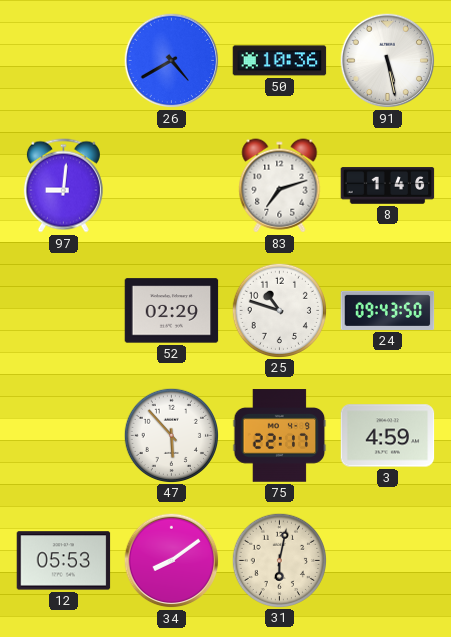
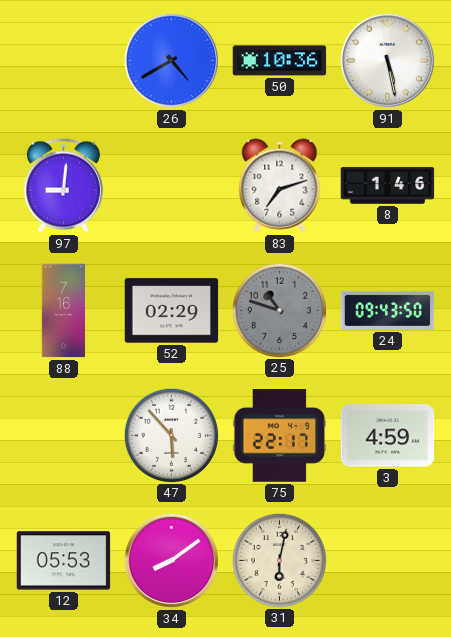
88: none -> 7:16 (64, 311)
25 dial: white -> grey (279, 310)
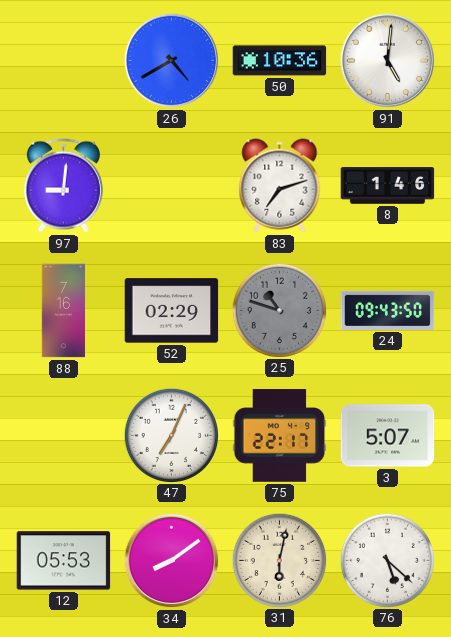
91: 5:28 -> 5:01 (388, 61)
47: 5:53 -> 7:04 (171, 435)
3: 4:59 -> 5:07 (388, 436)
76: none -> 5:22 (387, 560)
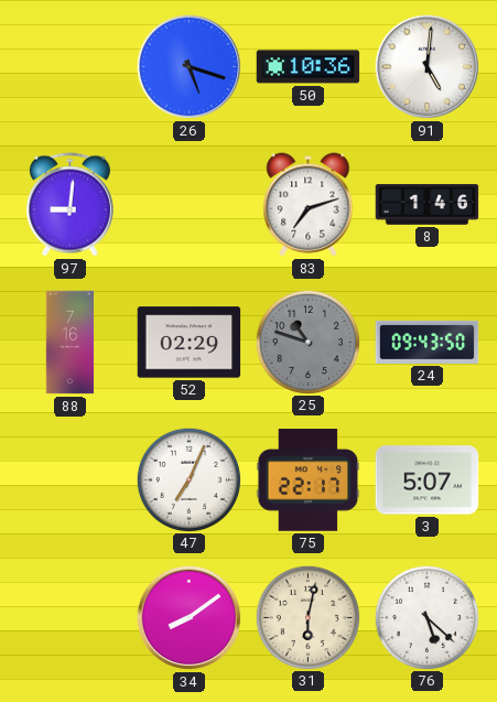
26: 4:40 -> 5:18 (190, 67)
12: 05:53 -> none (64, 561)
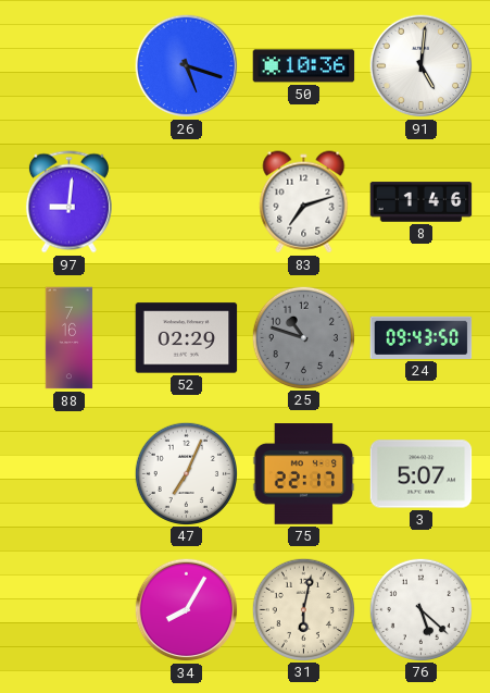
34: 8:09 -> 8:05 (187, 610)
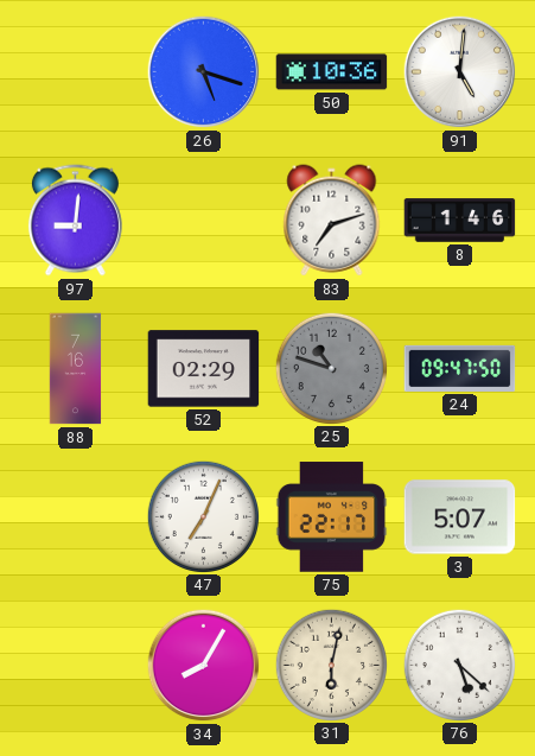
24: 09:43 -> 09:47 (460, 368)
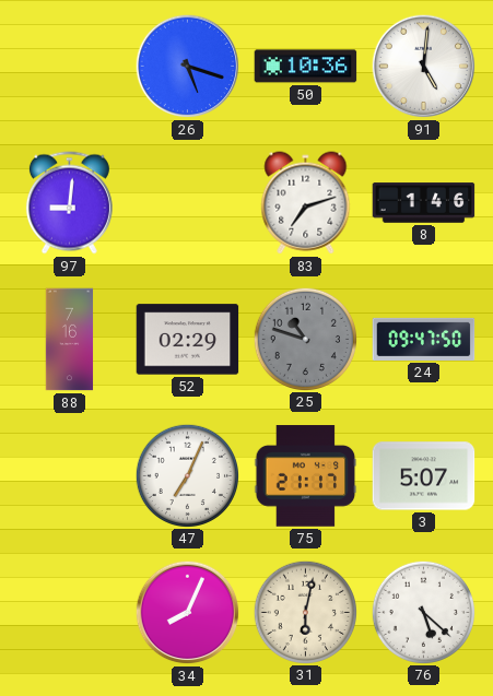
75: 22:17 -> 21:17 (306, 476)
34: 8:05 -> 8:04 (188, 613)
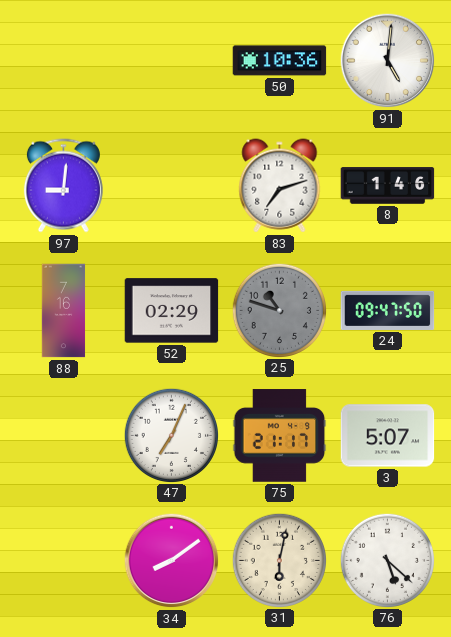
26: 5:18 -> none (188, 67)
34: 8:04 -> 8:09 (172, 561)
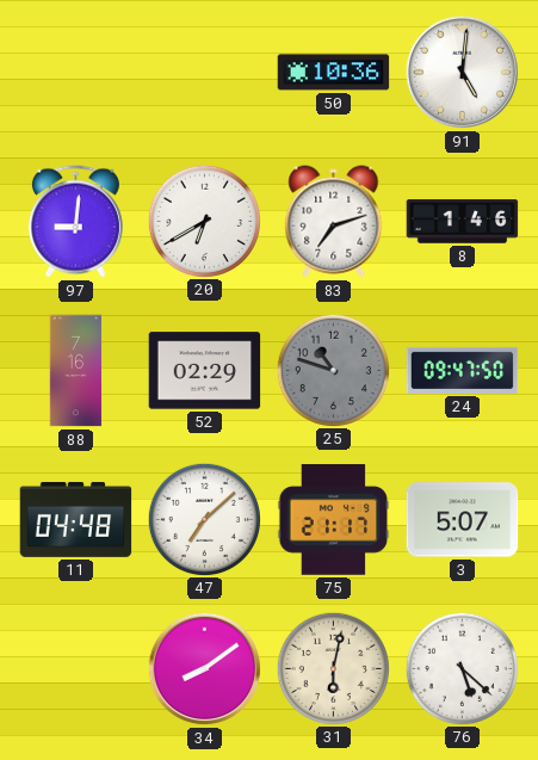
20: none -> 6:40 (204, 221)
11: none -> 04:48 (76, 519)
47: 7:04 -> 7:08 (204, 519)
